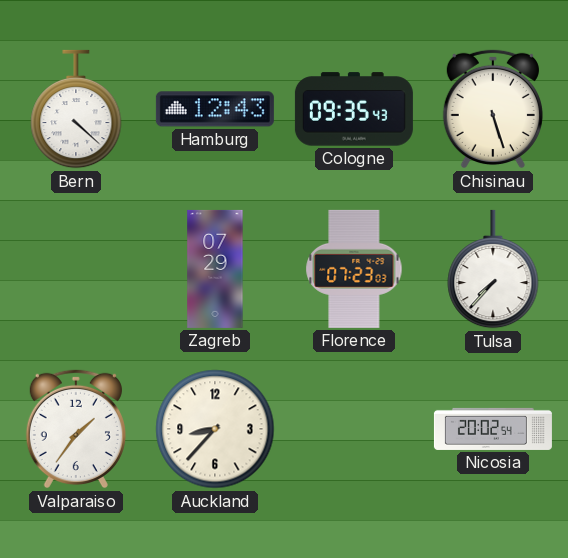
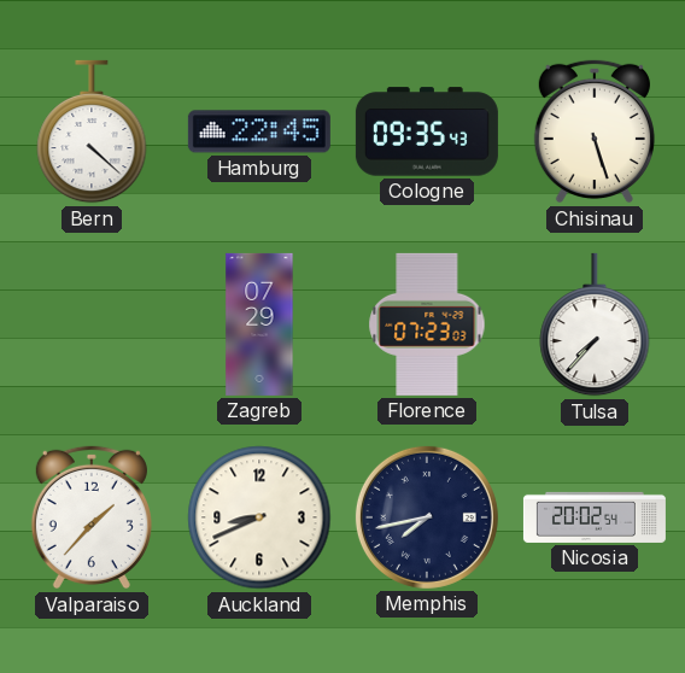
Hamburg: 12:43 -> 22:45 (259, 131)
Valparaiso: 1:36 -> 1:37 (92, 517)
Auckland: 8:37 -> 8:41 (259, 517)
Memphis: none -> 7:43 (427, 517)
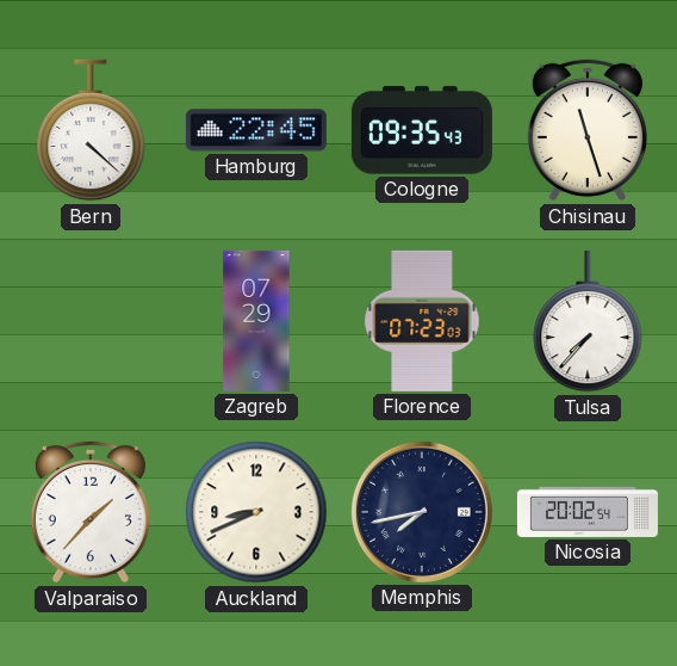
Chisinau: 5:27 -> 11:27 (588, 130)
